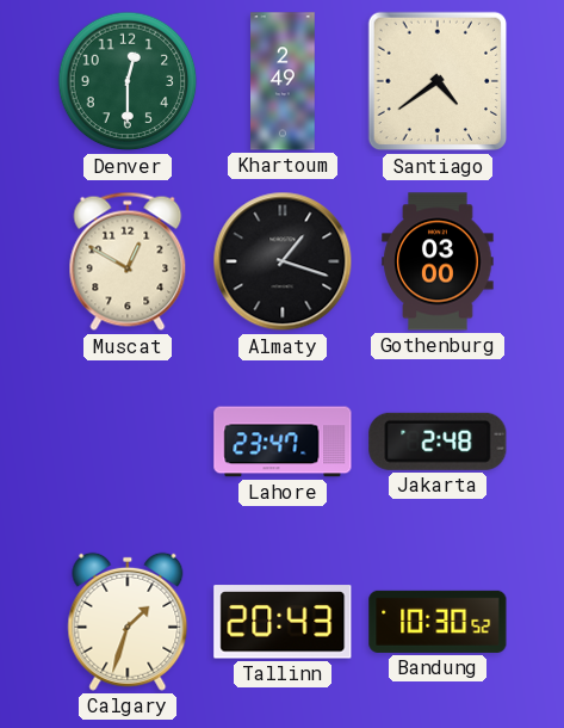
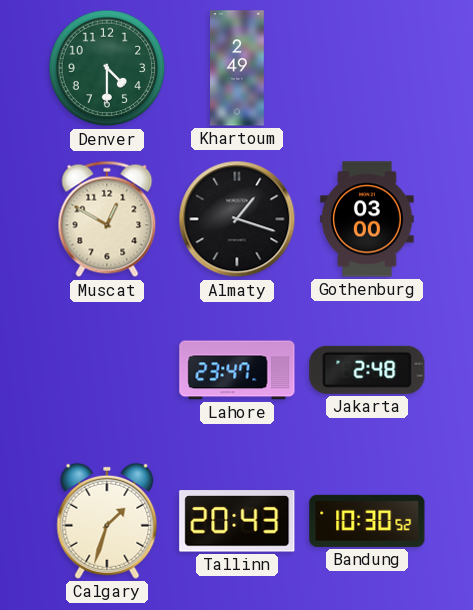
Denver: 12:30 -> 4:30 (107, 68)
Santiago: 4:39 -> none (438, 81)
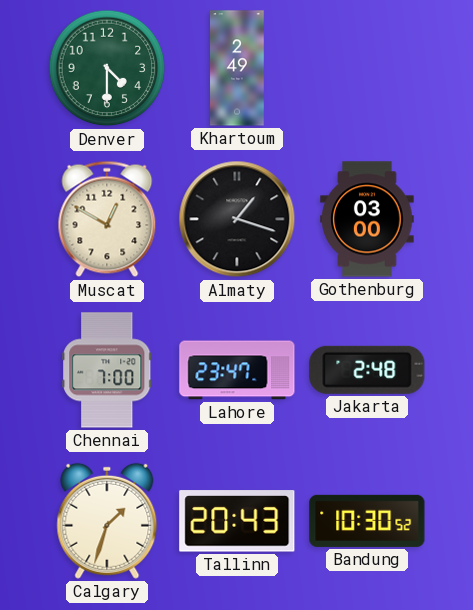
Chennai: none -> 7:00 (107, 370)
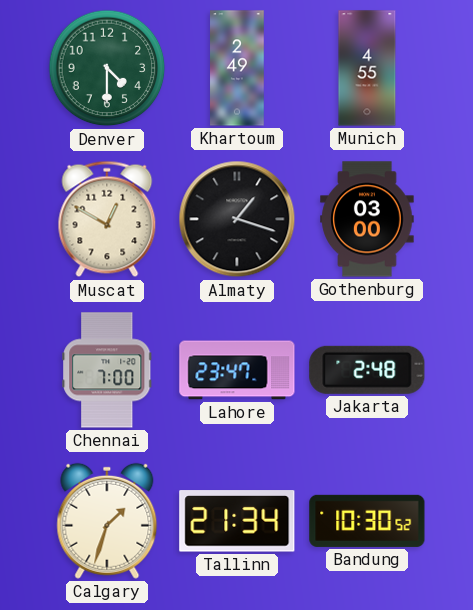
Munich: none -> 4:55 (367, 68)
Tallinn: 20:43 -> 21:34 (237, 521)
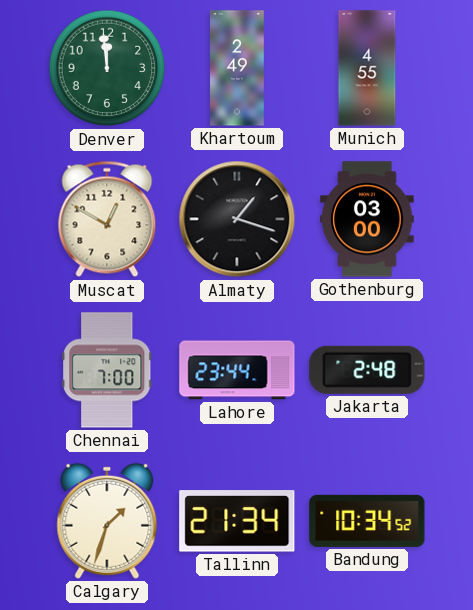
Denver: 4:30 -> 11:59 (107, 68)
Lahore: 23:47 -> 23:44 (237, 370)
Bandung: 10:30 -> 10:34 (367, 521)
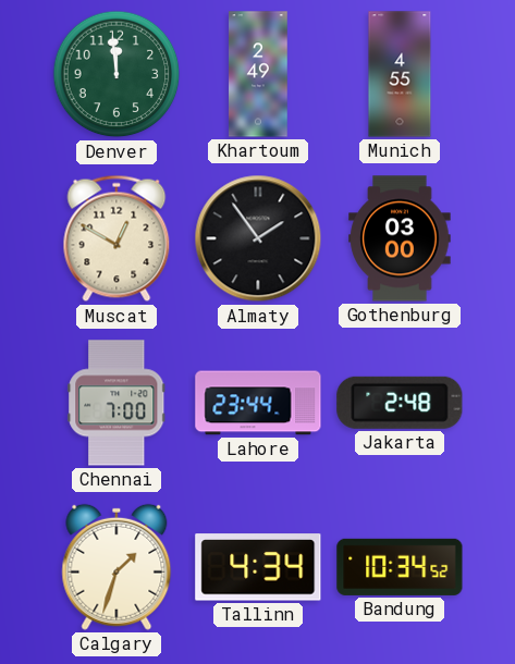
Almaty: 1:18 -> 1:54 (258, 238)
Tallinn: 21:34 -> 4:34 (258, 567)
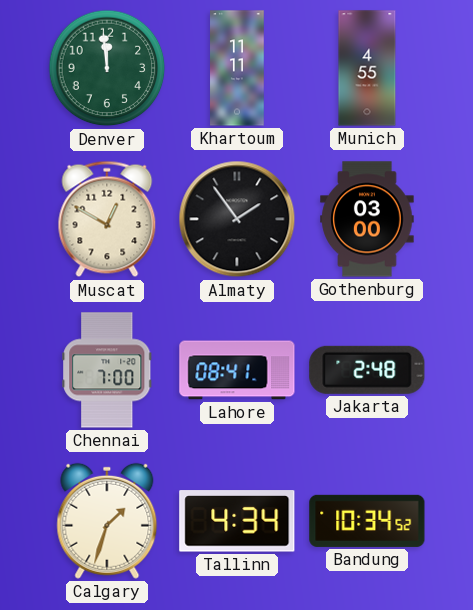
Khartoum: 2:49 -> 11:11 (237, 68)
Lahore: 23:44 -> 08:41 (237, 370)
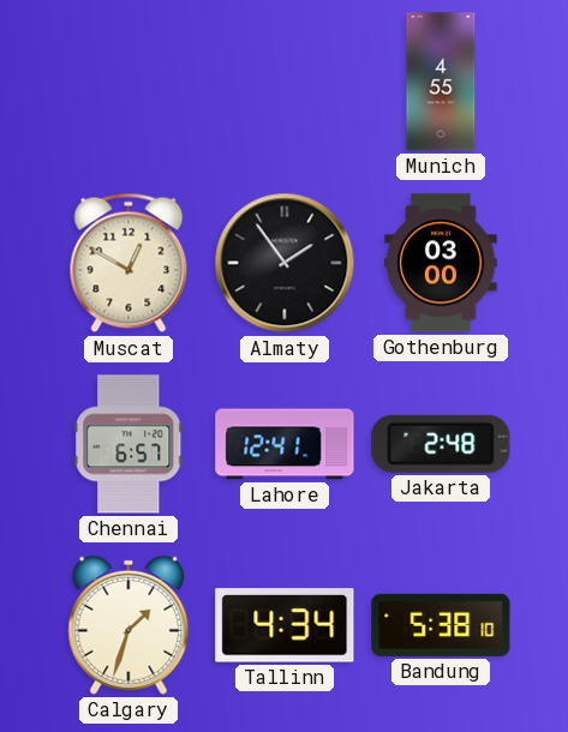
Denver: 11:59 -> none (107, 68)
Khartoum: 11:11 -> none (237, 68)
Chennai: 7:00 -> 6:57 (128, 444)
Lahore: 08:41 -> 12:41 (285, 444)
Bandung: 10:34 -> 5:38 (441, 625)
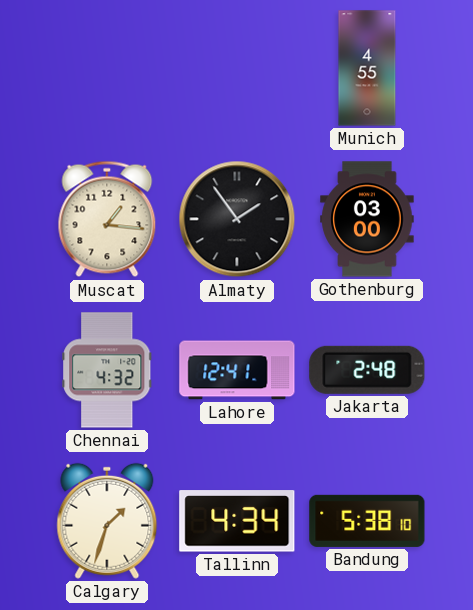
Muscat: 12:50 -> 1:16 (107, 219)
Chennai: 6:57 -> 4:32 (107, 370)
